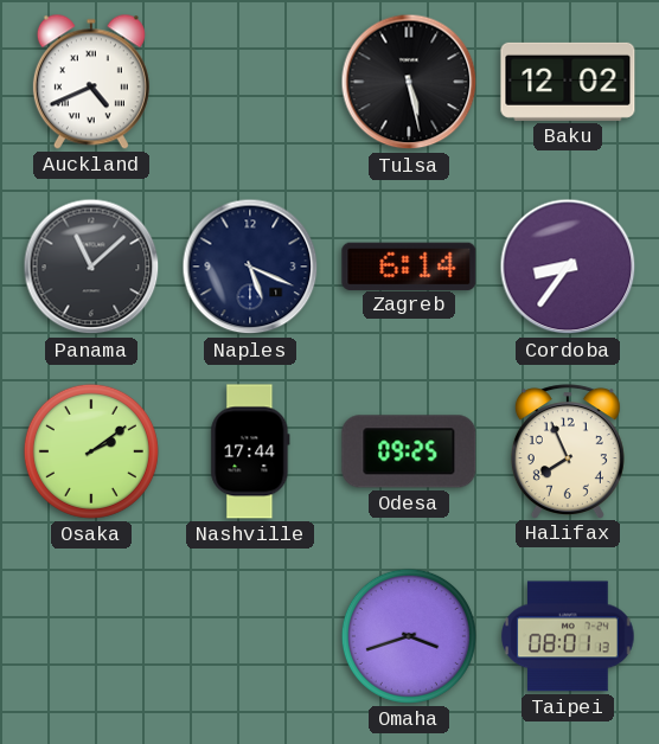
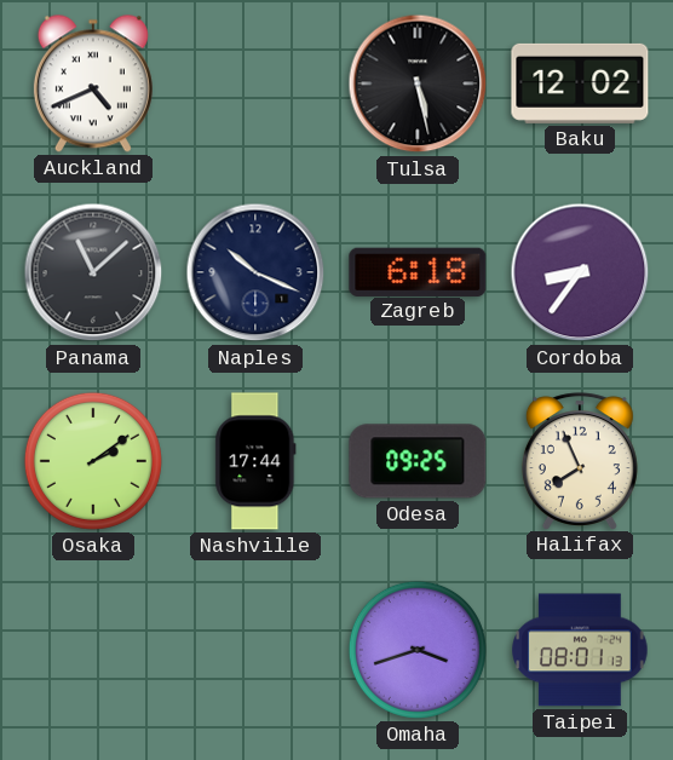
Naples: 5:19 -> 10:19 (255, 272)
Zagreb: 6:14 -> 6:18 (418, 271)
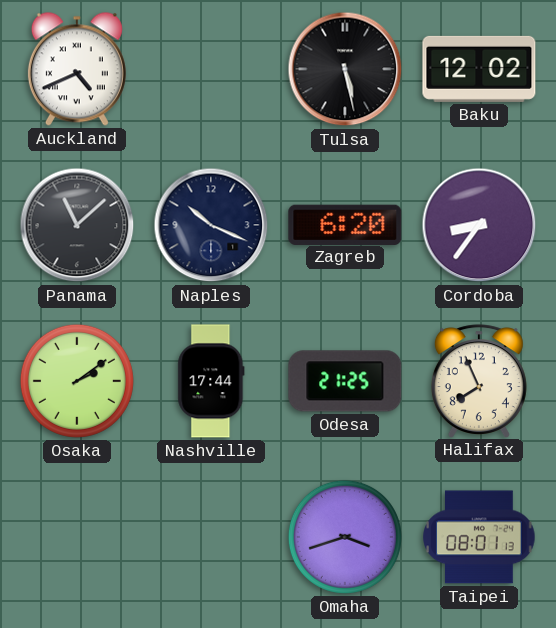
Zagreb: 6:18 -> 6:20 (345, 224)
Odesa: 09:25 -> 21:25 (345, 381)
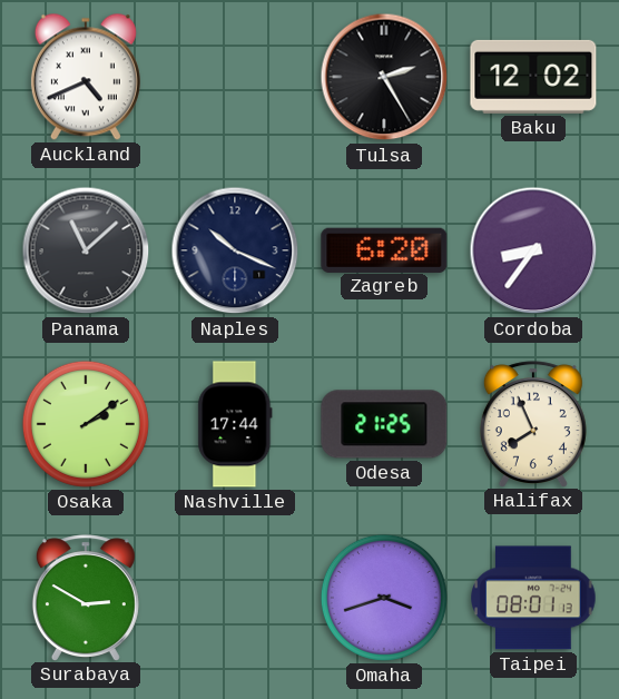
Tulsa: 5:28 -> 2:25 (384, 77)
Surabaya: none -> 2:50 (86, 598)
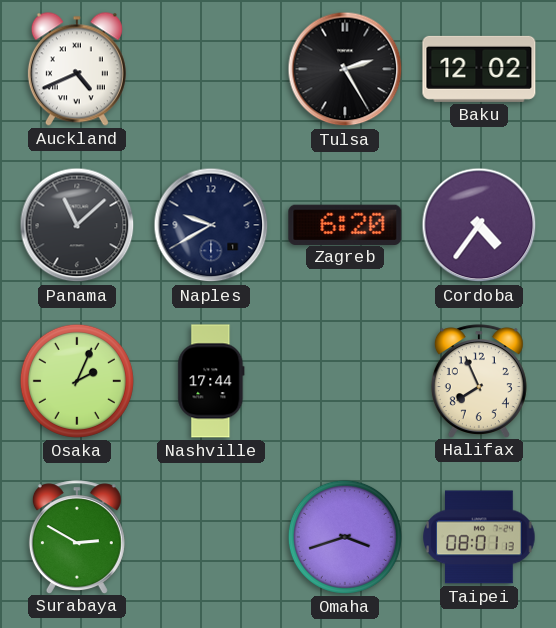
Naples: 10:19 -> 9:40 (211, 225)
Cordoba: 8:36 -> 4:36 (479, 225)
Osaka: 2:09 -> 2:04 (77, 381)
Odesa: 21:25 -> none (384, 424)
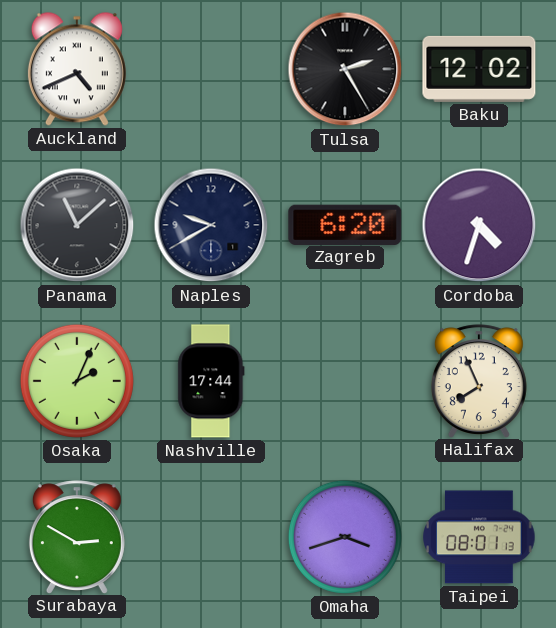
Cordoba: 4:36 -> 4:33 (479, 225)
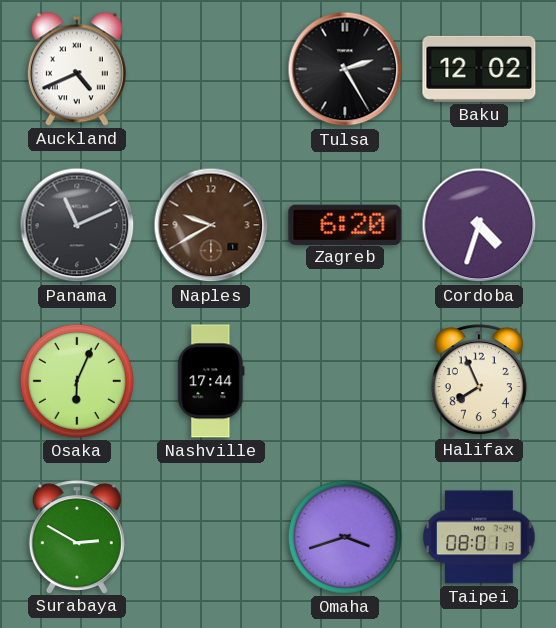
Panama: 11:08 -> 11:11 (77, 225)
Naples dial: navy -> brown (211, 225)
Osaka: 2:04 -> 6:04 (77, 381)
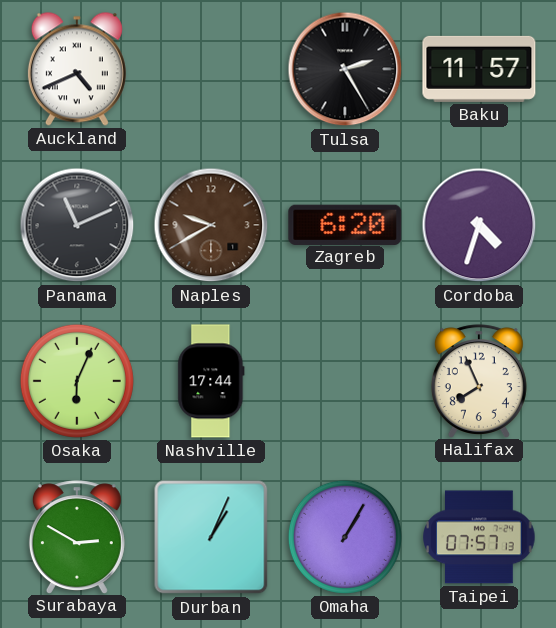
Baku: 12:02 -> 11:57 (479, 69)
Durban: none -> 1:04 (211, 537)
Omaha: 3:42 -> 1:05 (345, 537)
Taipei: 08:01 -> 07:57 (479, 537)
